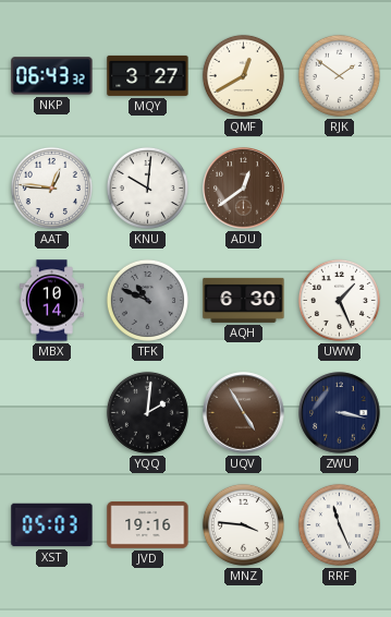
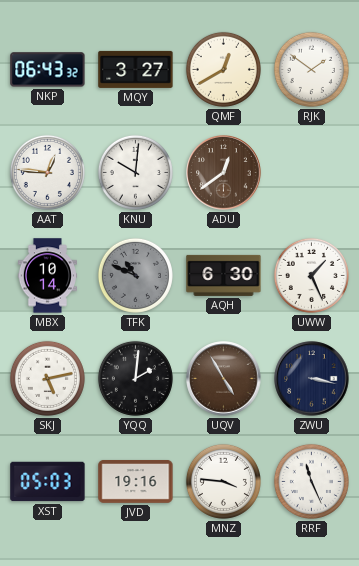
SKJ: none -> 5:13 (47, 378)
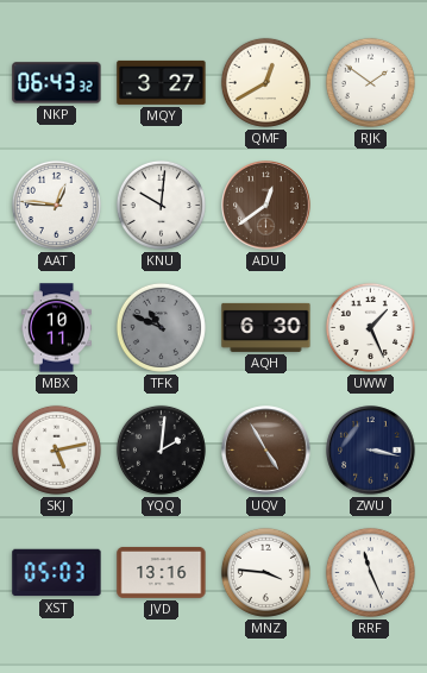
MBX: 10:14 -> 10:11 (56, 328)
JVD: 19:16 -> 13:16 (162, 573)
